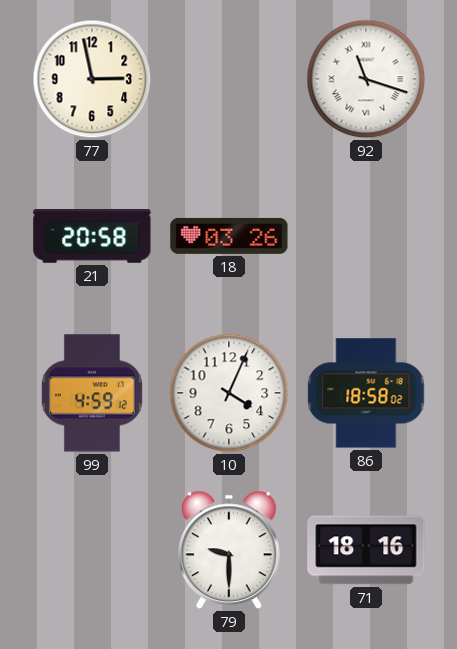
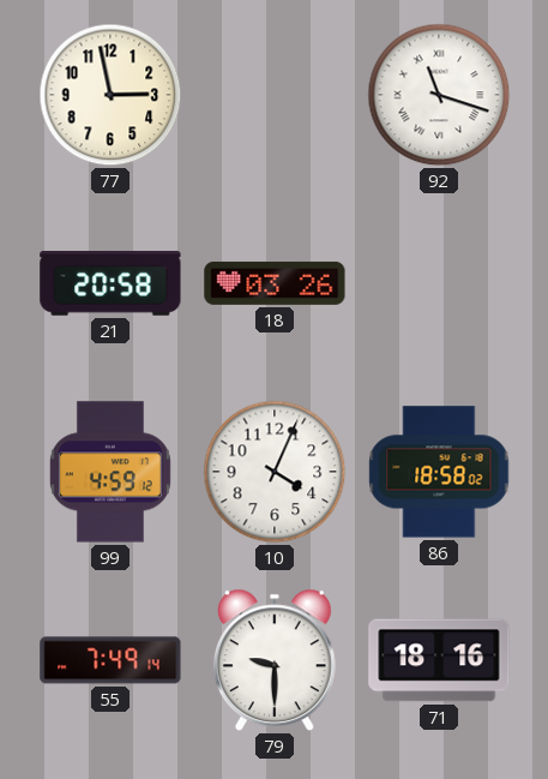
55: none -> 7:49 (110, 660)
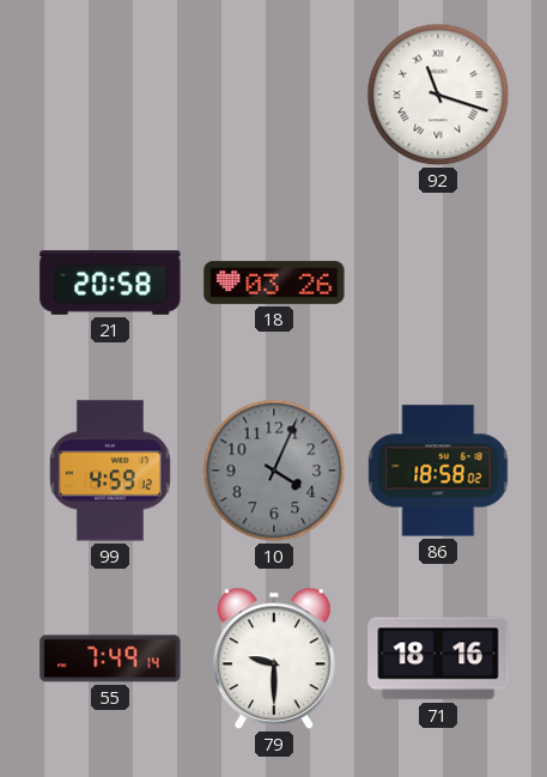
77: 2:58 -> none (110, 95)
10 dial: white -> grey (274, 471)
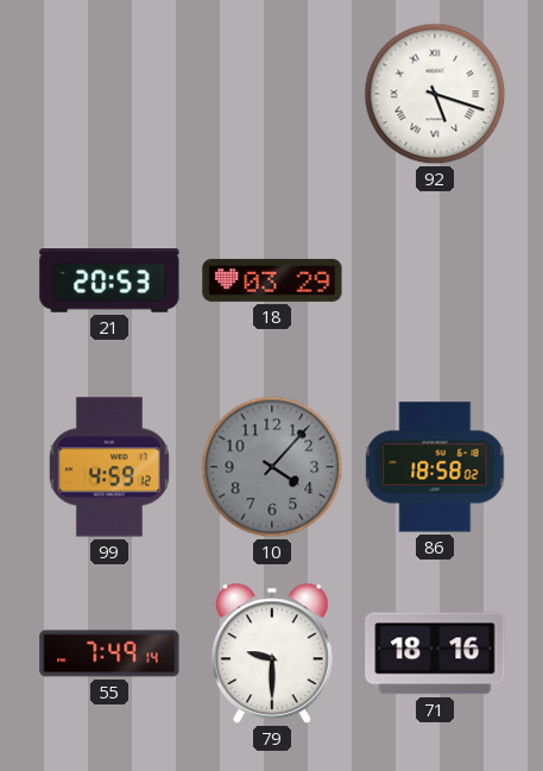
92: 11:18 -> 5:18 (435, 94)
21: 20:58 -> 20:53 (109, 282)
18: 03:26 -> 03:29 (272, 280)
10: 4:04 -> 4:07 (272, 467)
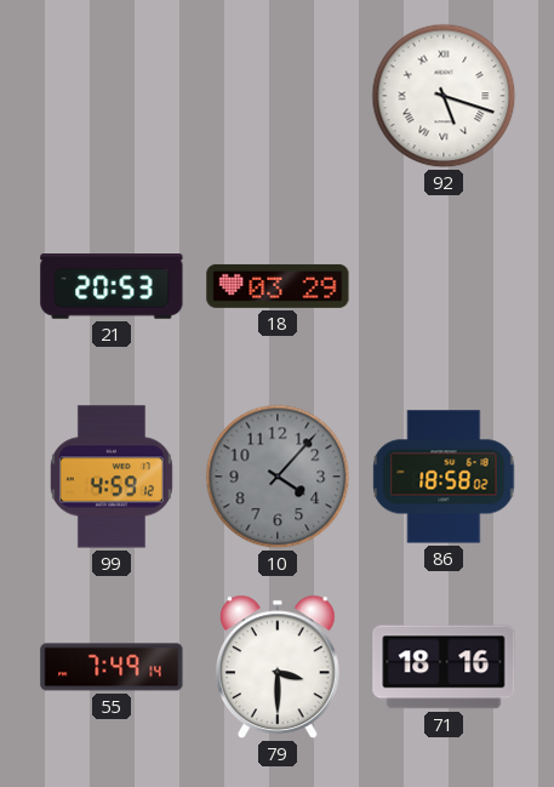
79: 9:30 -> 3:30 (279, 667)
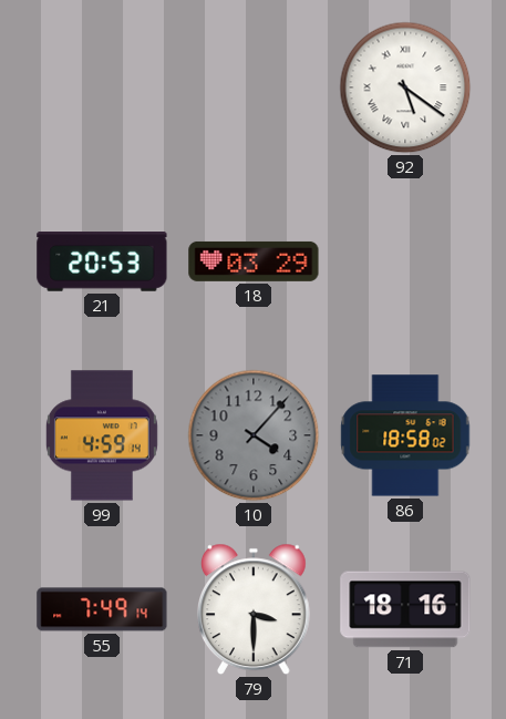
92: 5:18 -> 5:21 (405, 88)
99: 4:59:12 -> 4:59:14 (102, 435)
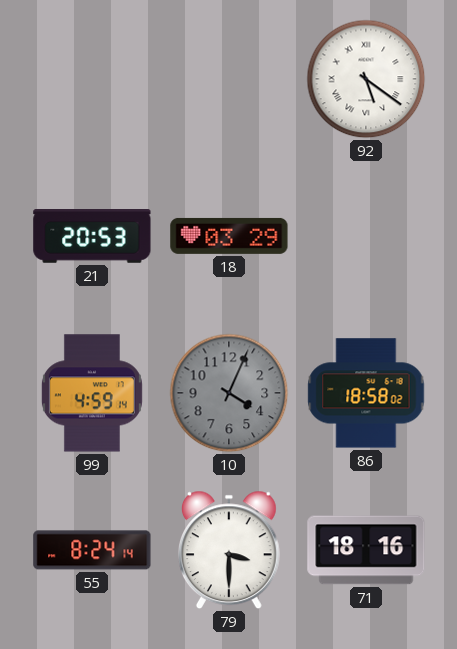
10: 4:07 -> 4:04 (229, 393)
55: 7:49 -> 8:24 (92, 550)
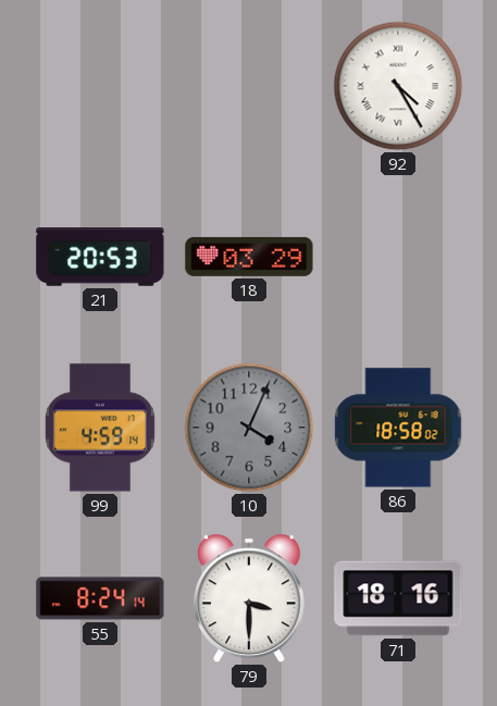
92: 5:21 -> 4:25 (398, 86)
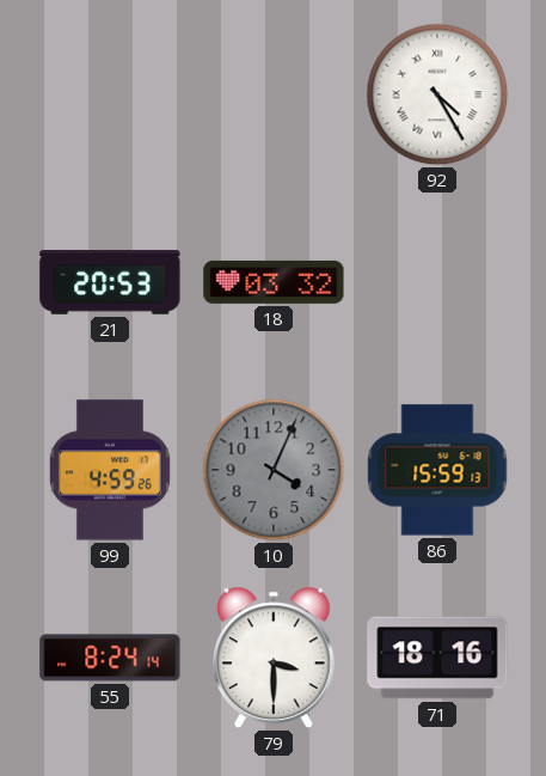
18: 03:29 -> 03:32 (274, 282)
99: 4:59:14 -> 4:59:26 (110, 470)
86: 18:58 -> 15:59 (437, 470)
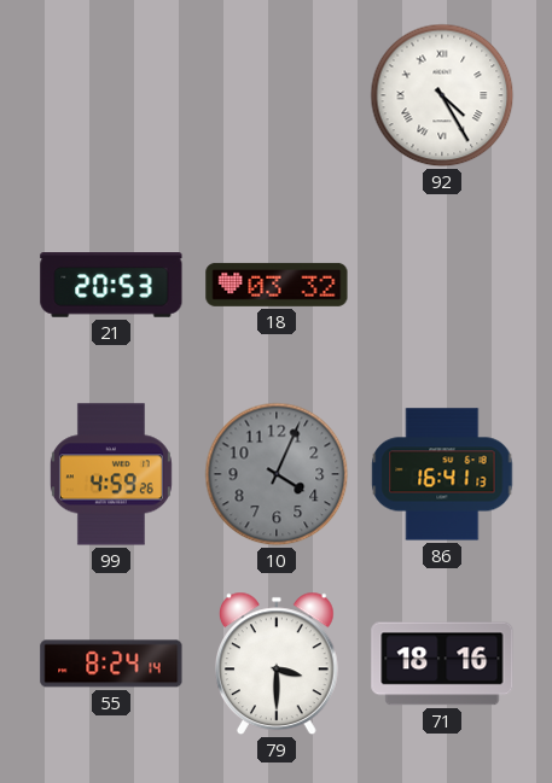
86: 15:59 -> 16:41 (442, 474)
